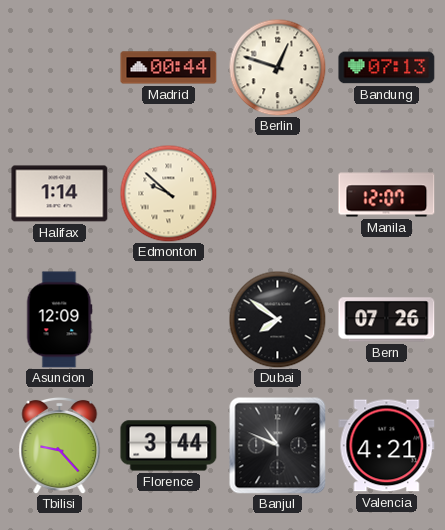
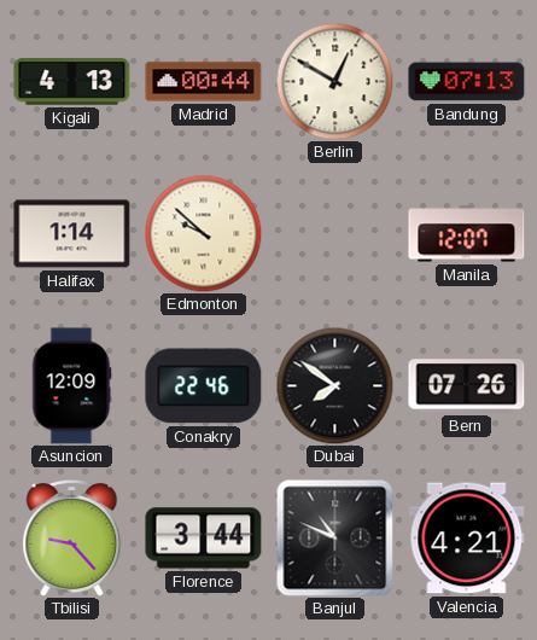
Kigali: none -> 4:13 (72, 82)
Berlin: 12:48 -> 12:50 (334, 81)
Conakry: none -> 22:46 (204, 386)
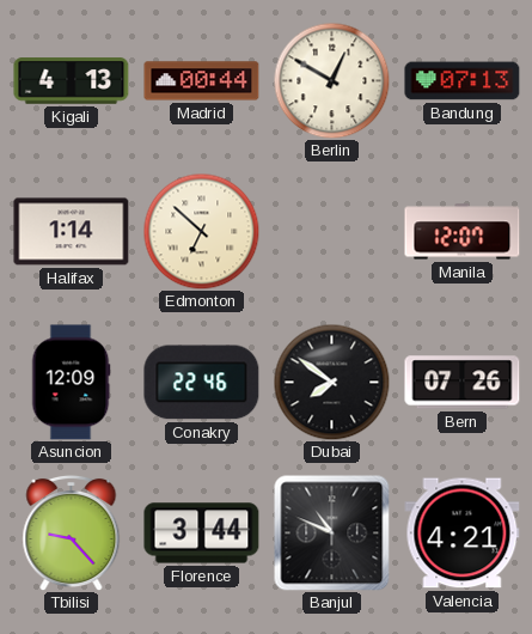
Edmonton: 9:52 -> 6:52 (201, 231)
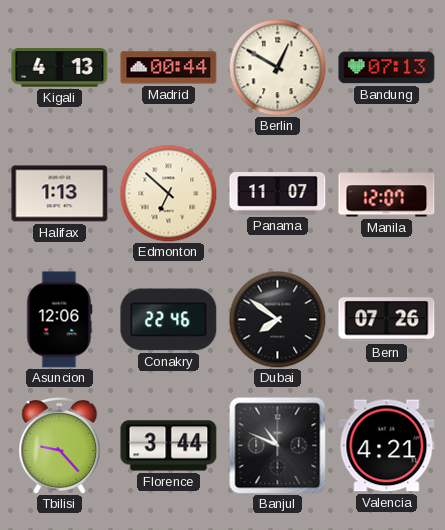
Halifax: 1:14 -> 1:13 (60, 194)
Panama: none -> 11:07 (278, 194)
Asuncion: 12:09 -> 12:06 (59, 320)
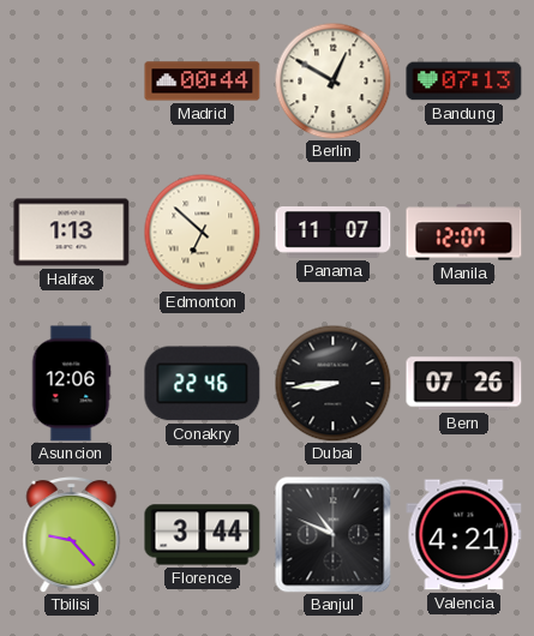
Kigali: 4:13 -> none (60, 68)
Dubai: 7:51 -> 8:44 (332, 383)
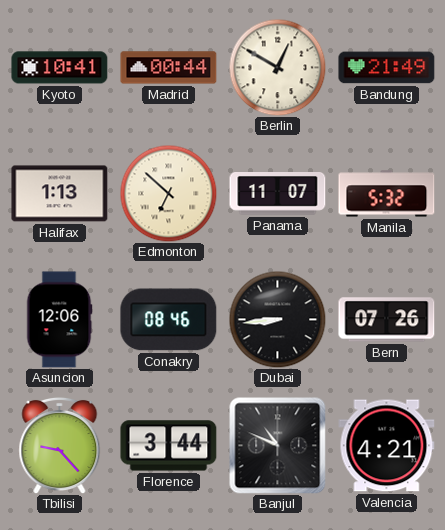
Kyoto: none -> 10:41 (60, 68)
Bandung: 07:13 -> 21:49 (387, 68)
Manila: 12:07 -> 5:32 (387, 194)
Conakry: 22:46 -> 08:46 (169, 320)
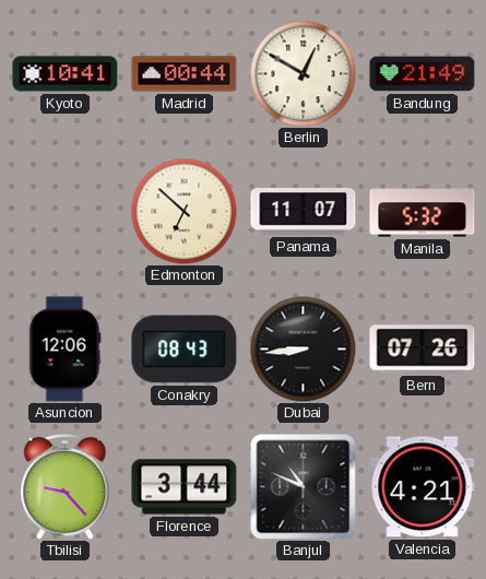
Halifax: 1:13 -> none (60, 194)
Conakry: 08:46 -> 08:43 (185, 350)
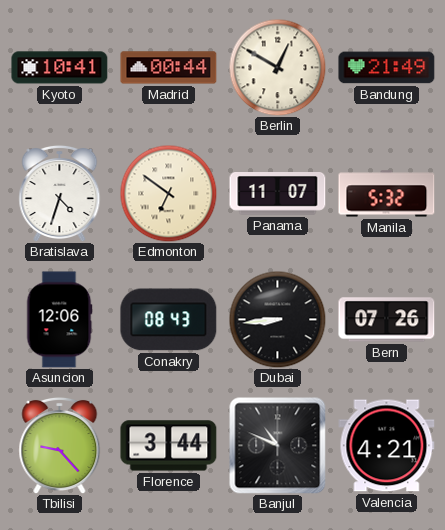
Bratislava: none -> 4:33 (60, 193)
Edmonton: 6:52 -> 6:51 (168, 193)
